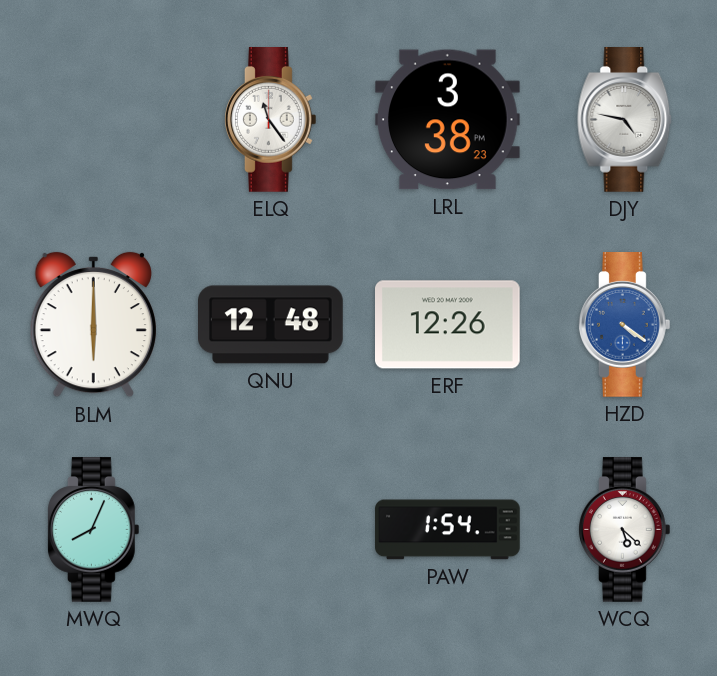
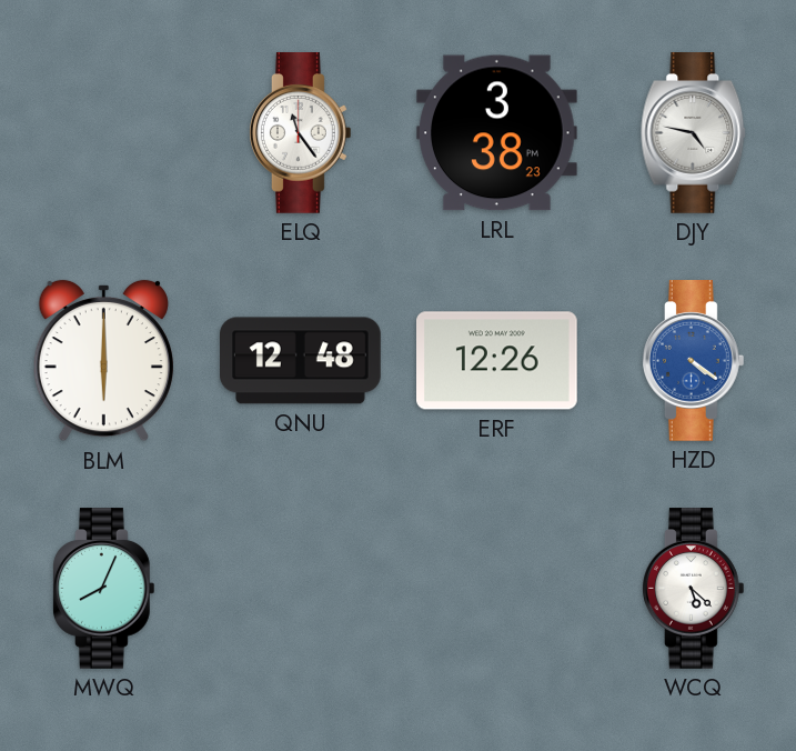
PAW: 1:54 -> none (448, 530)
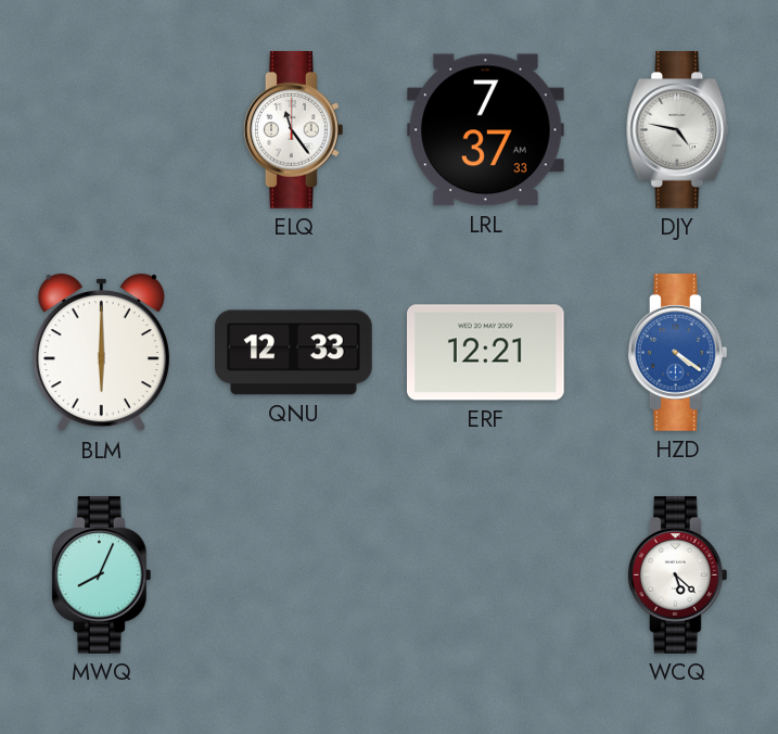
LRL: 3:38 -> 7:37 (486, 130)
QNU: 12:48 -> 12:33 (294, 353)
ERF: 12:26 -> 12:21 (486, 353)
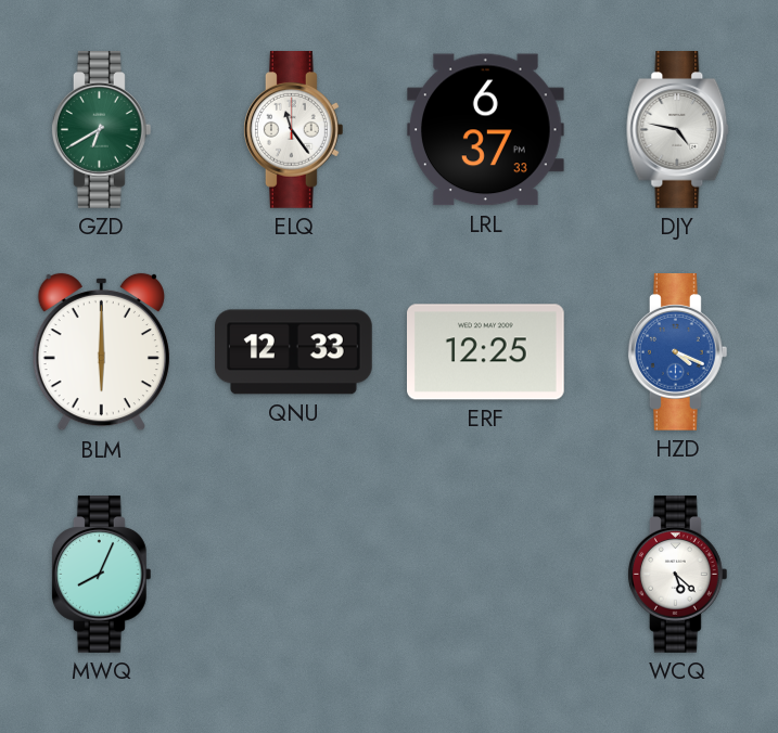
GZD: none -> 6:40 (101, 130)
LRL: 7:37 -> 6:37 (486, 130)
ERF: 12:21 -> 12:25 (486, 352)
HZD: 4:21 -> 4:19 (677, 352)
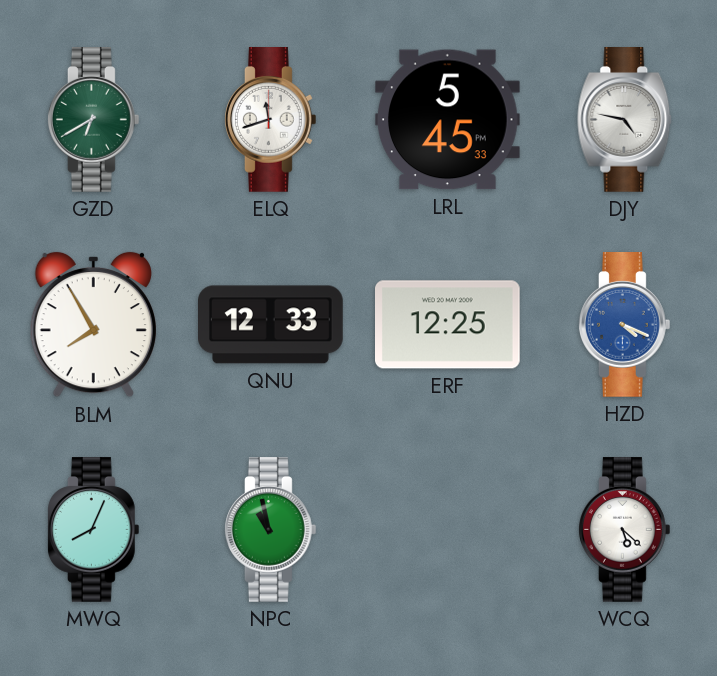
ELQ: 11:24 -> 11:42 (270, 120)
LRL: 6:37 -> 5:45 (448, 120)
BLM: 6:00 -> 7:55 (93, 325)
NPC: none -> 10:58 (270, 530)
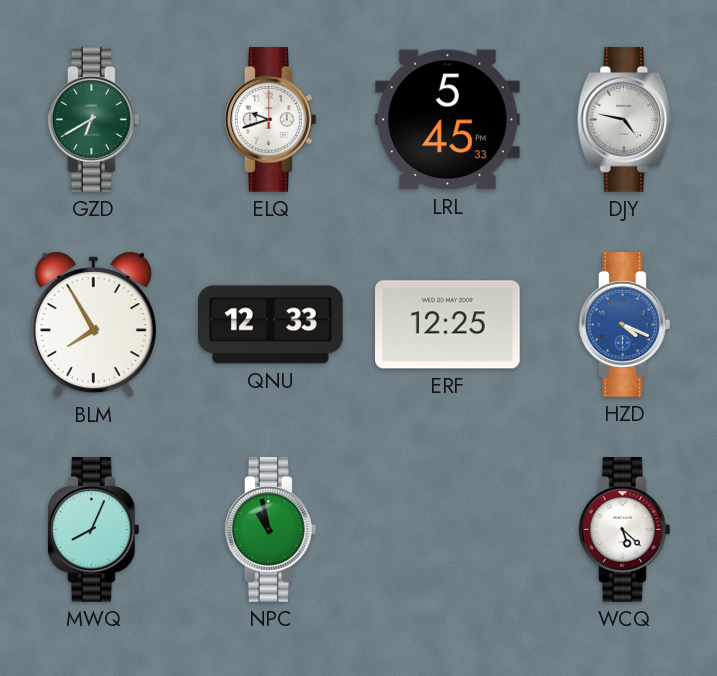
ELQ: 11:42 -> 9:42 (270, 120)
